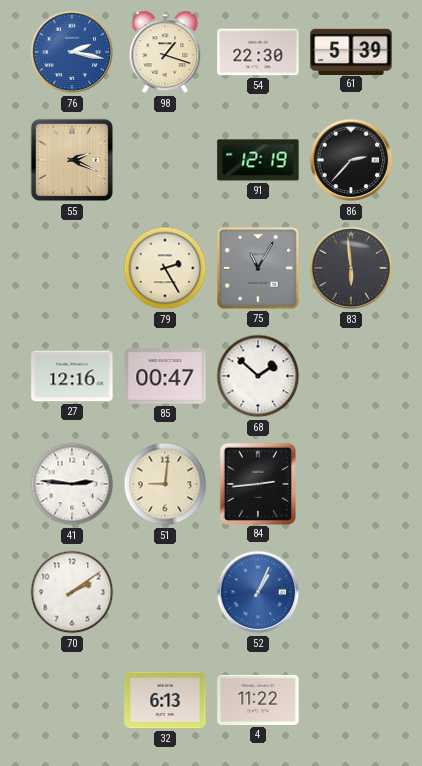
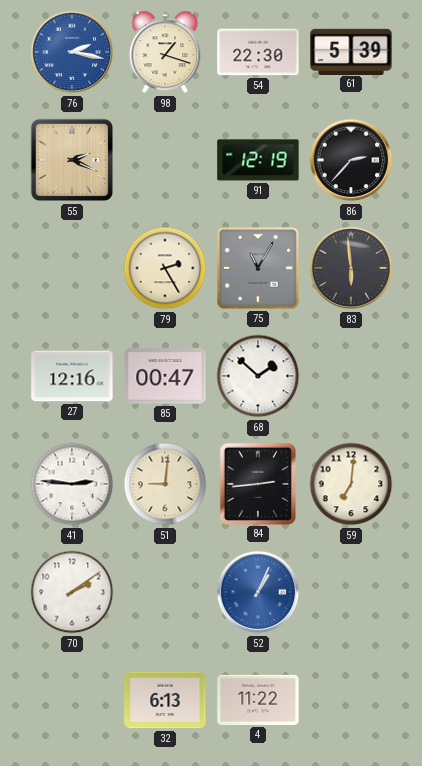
59: none -> 7:01 (351, 484)
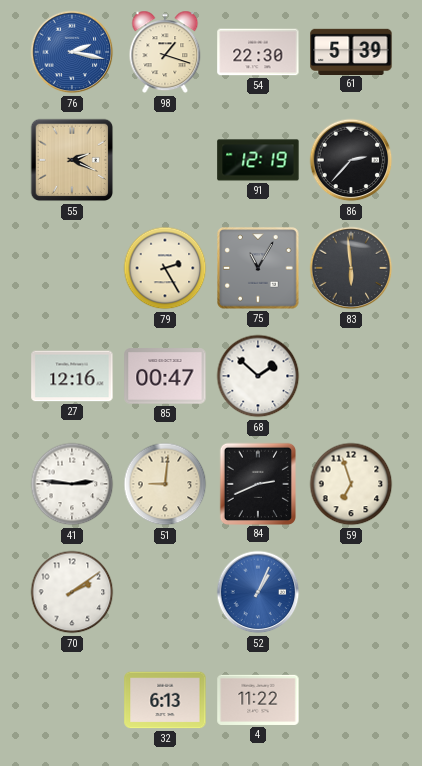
84: 2:44 -> 2:41 (257, 483)
59: 7:01 -> 6:57 (351, 484)
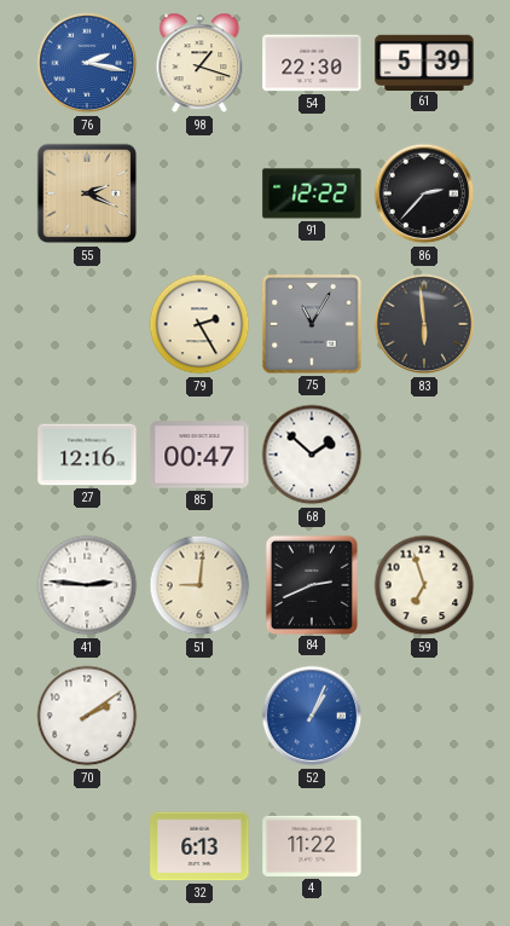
91: 12:19 -> 12:22 (312, 193)
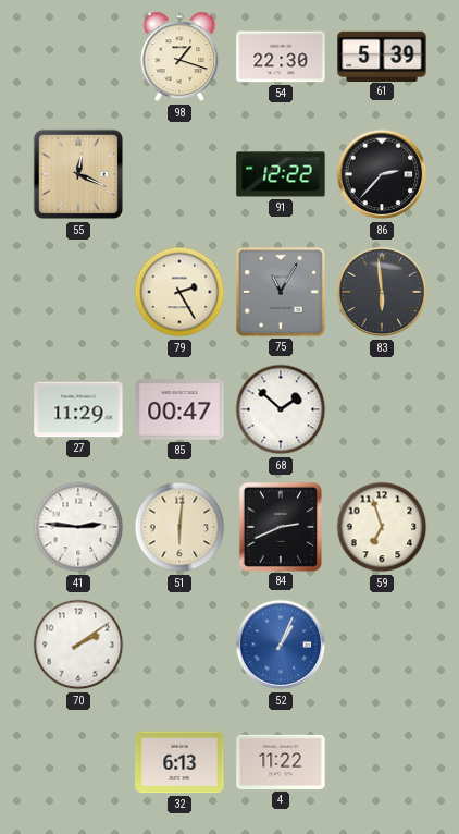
76: 2:17 -> none (87, 63)
55: 2:19 -> 12:19 (78, 174)
27: 12:16 -> 11:29 (78, 409)
51: 9:01 -> 6:01 (179, 527)
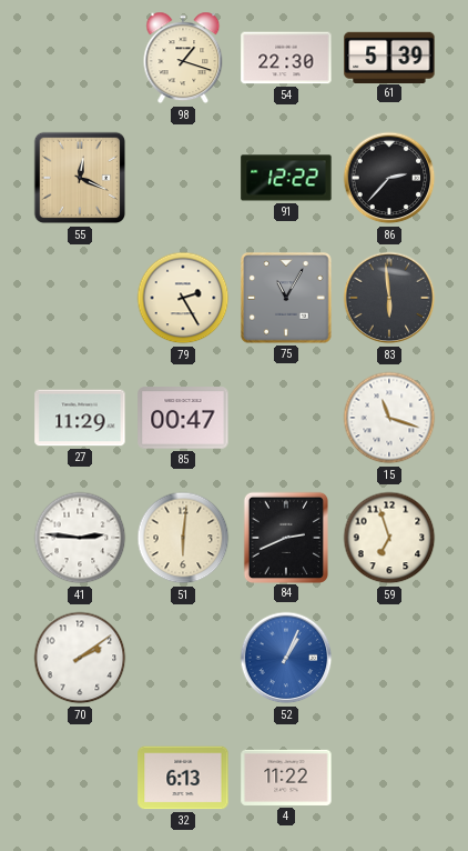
68: 1:52 -> none (281, 409)
15: none -> 11:18 (389, 418)
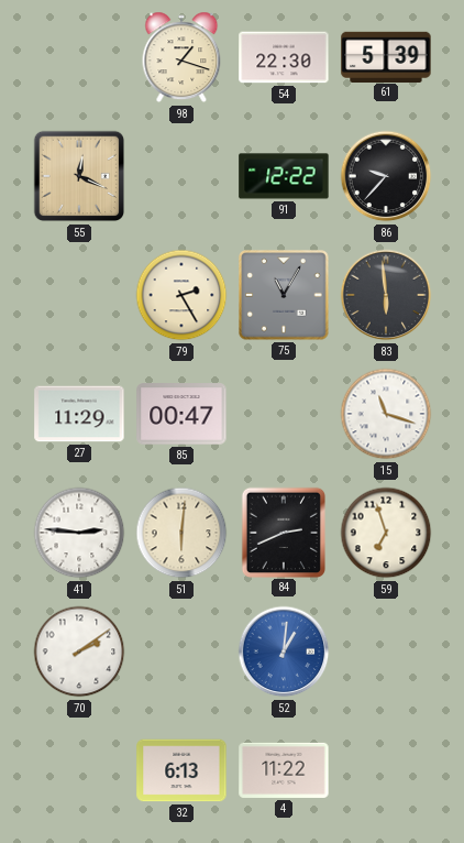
86: 2:37 -> 9:37 (386, 176)
52: 1:04 -> 1:01 (284, 652)
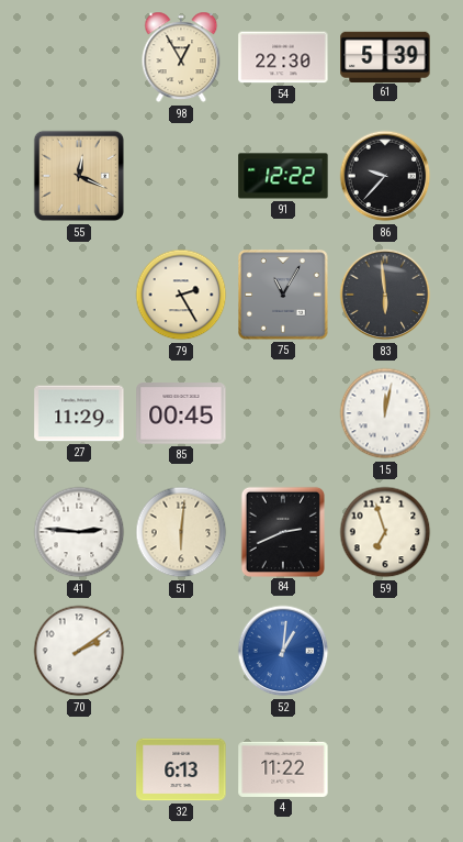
98: 1:18 -> 12:55 (181, 57)
85: 00:47 -> 00:45 (181, 413)
15: 11:18 -> 12:02 (385, 413)
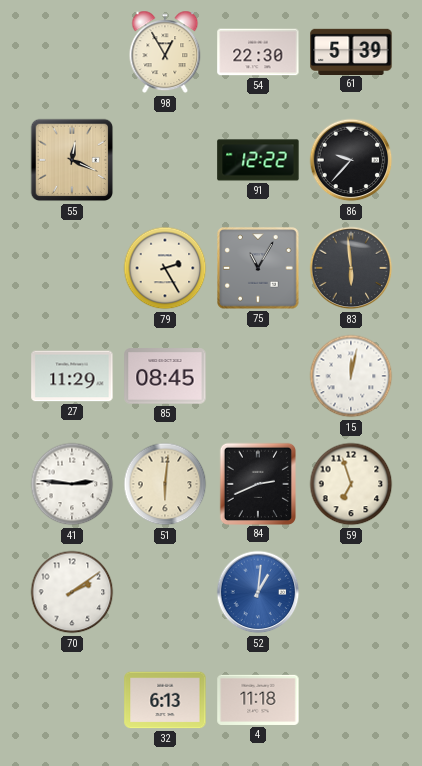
85: 00:45 -> 08:45 (165, 376)
4: 11:22 -> 11:18 (258, 700)
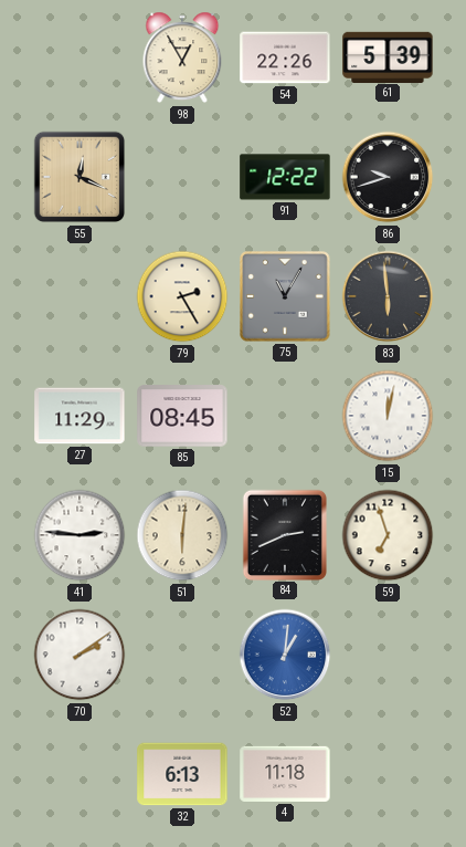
54: 22:30 -> 22:26 (285, 57)
86: 9:37 -> 9:42 (388, 177)
